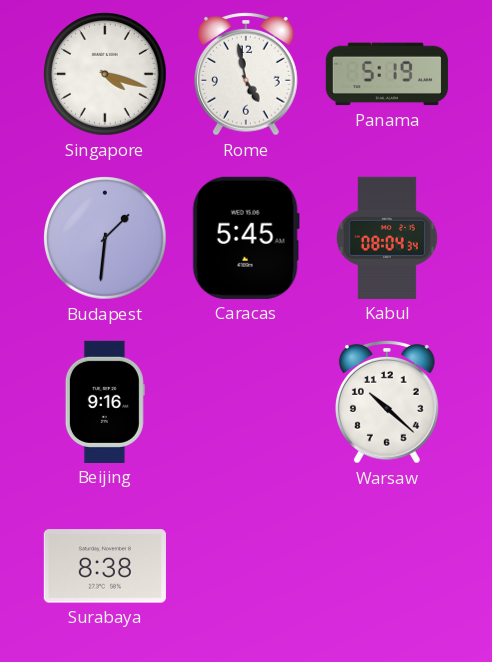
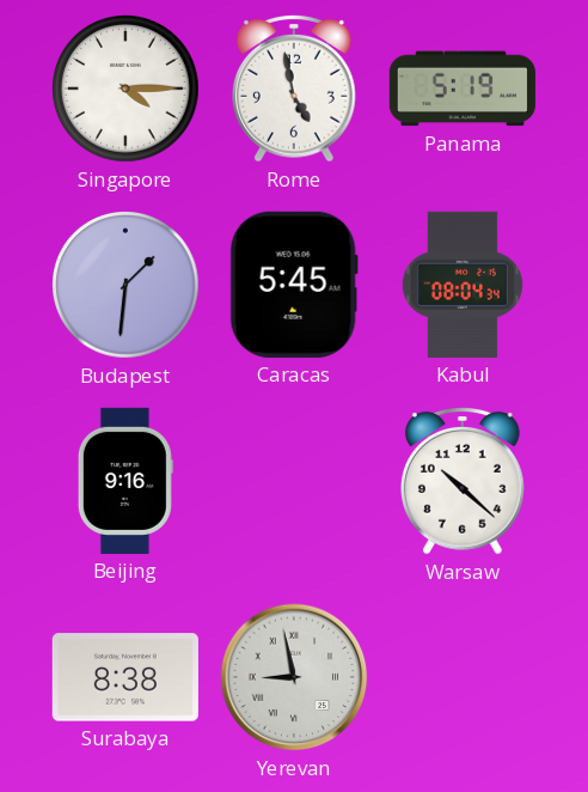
Singapore: 4:18 -> 4:15 (127, 90)
Yerevan: none -> 8:58 (294, 677)
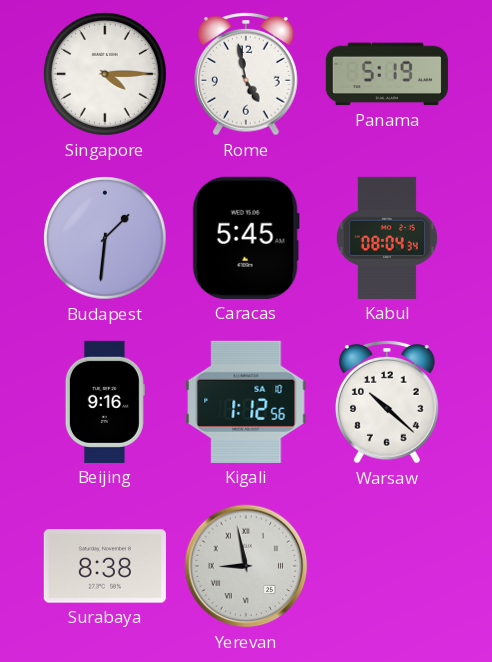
Kigali: none -> 1:12 (246, 402)
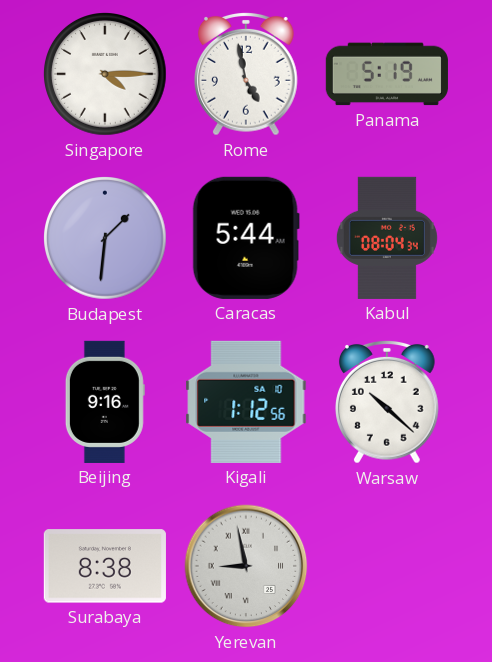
Caracas: 5:45 -> 5:44 (246, 238)
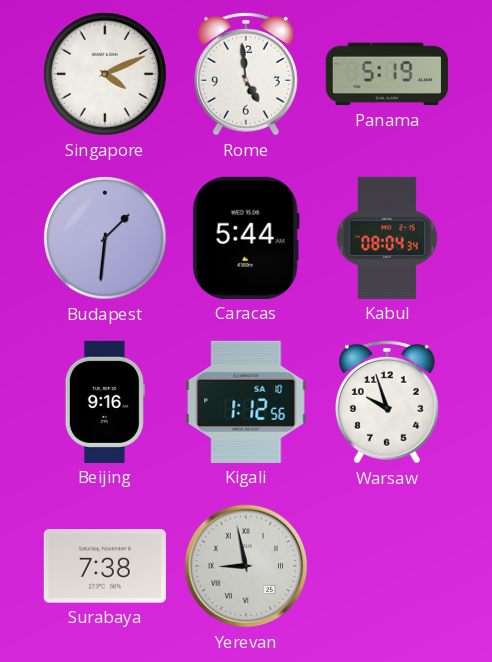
Singapore: 4:15 -> 4:11 (106, 75)
Rome: 4:58 -> 4:59 (247, 74)
Warsaw: 10:22 -> 9:57 (388, 402)
Surabaya: 8:38 -> 7:38 (105, 566)
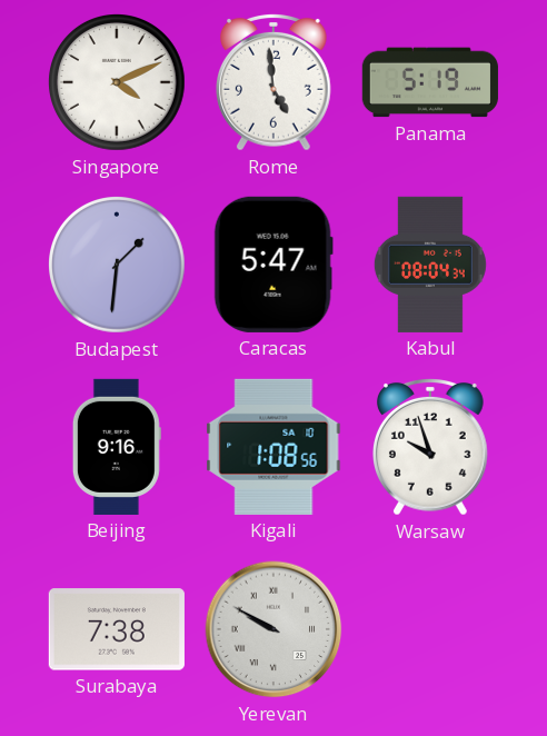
Caracas: 5:44 -> 5:47 (273, 265)
Kigali: 1:12 -> 1:08 (273, 447)
Yerevan: 8:58 -> 9:50 (273, 629)
